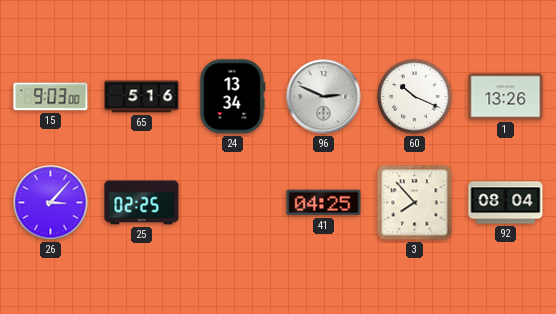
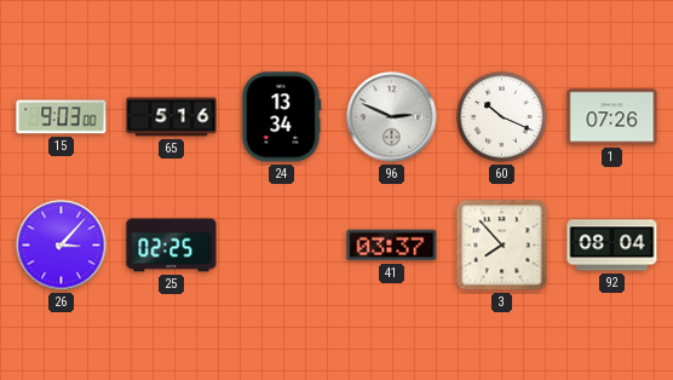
1: 13:26 -> 07:26 (612, 117)
41: 04:25 -> 03:37 (392, 246)
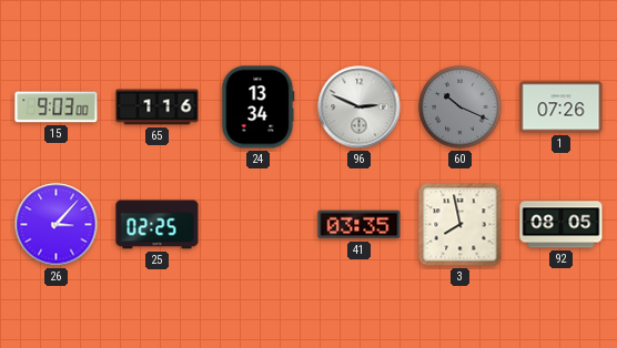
65: 5:16 -> 1:16 (158, 108)
60 dial: white -> grey (461, 108)
41: 03:37 -> 03:35 (360, 225)
3: 7:53 -> 7:58 (461, 225)
92: 08:04 -> 08:05 (562, 225)
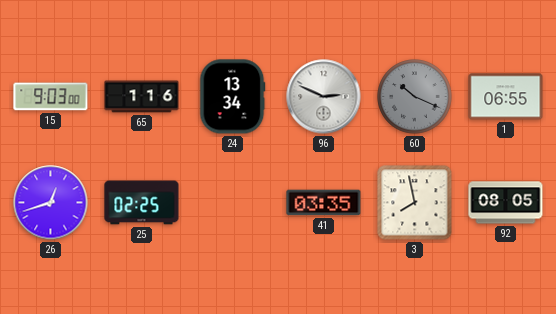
1: 07:26 -> 06:55 (506, 97)
26: 3:07 -> 12:42 (51, 203)
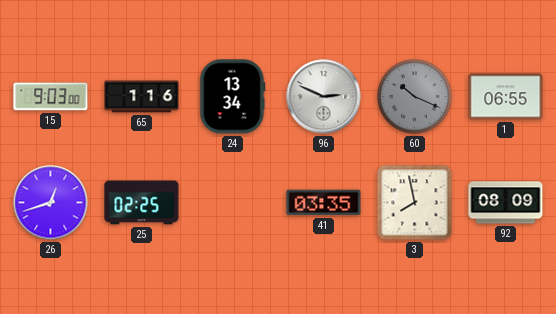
92: 08:05 -> 08:09 (506, 203)
